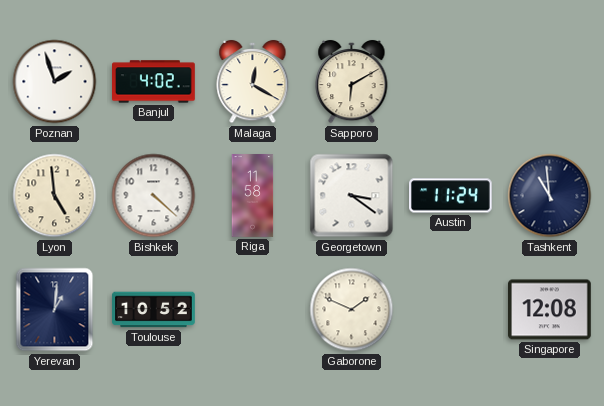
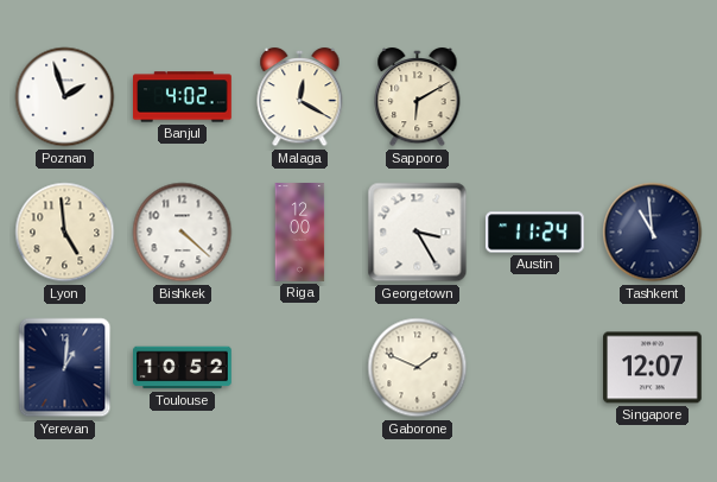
Riga: 11:58 -> 12:00 (300, 233)
Georgetown: 3:21 -> 3:25 (418, 233)
Singapore: 12:08 -> 12:07 (653, 368)
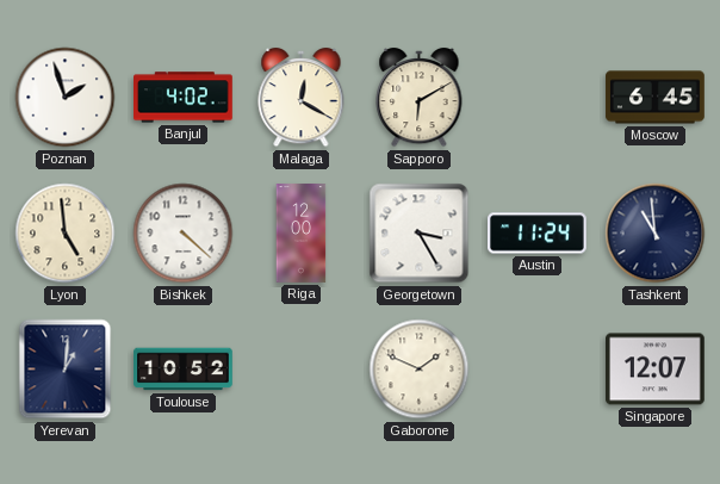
Moscow: none -> 6:45 (656, 98)
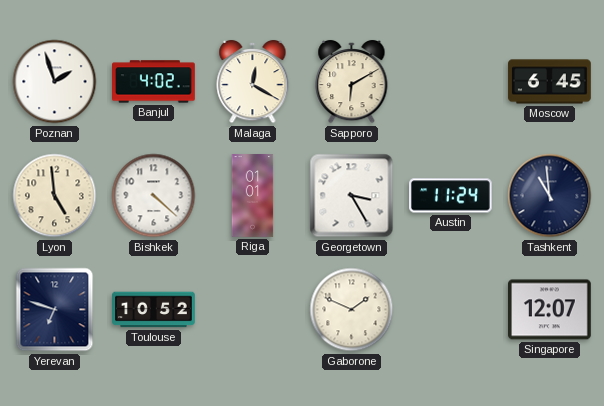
Riga: 12:00 -> 01:01 (253, 196)
Yerevan: 1:01 -> 6:48 (55, 310)
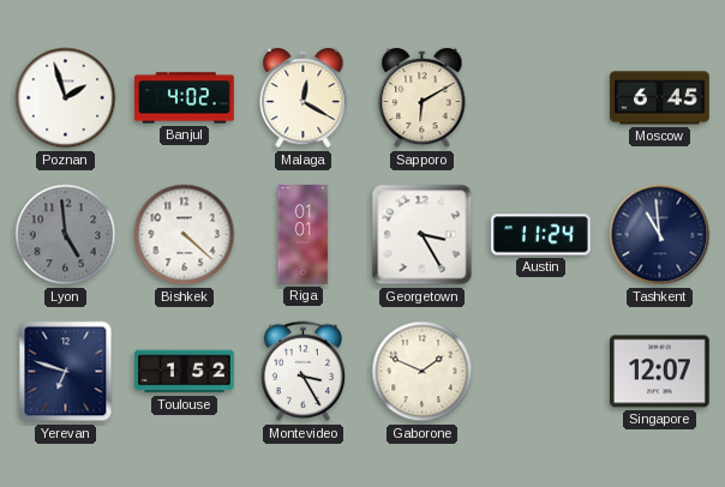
Lyon dial: cream -> grey (66, 235)
Toulouse: 10:52 -> 1:52 (185, 372)
Montevideo: none -> 3:25 (304, 372)
